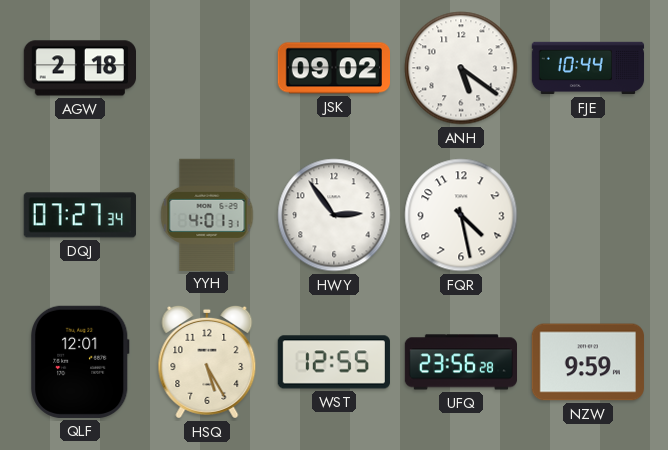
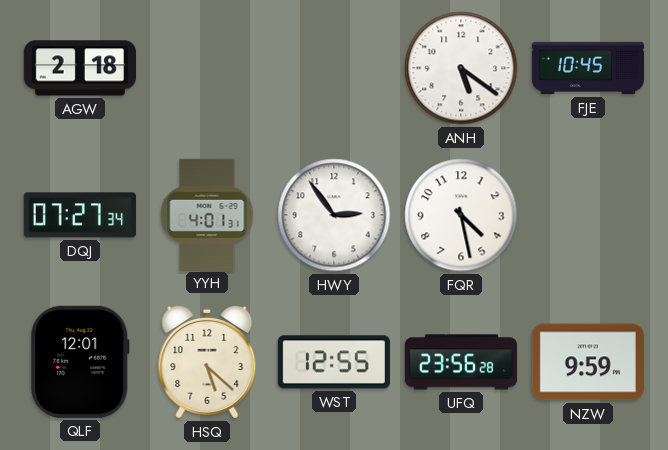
JSK: 09:02 -> none (333, 68)
FJE: 10:44 -> 10:45 (588, 68)
HSQ: 5:25 -> 5:22 (207, 362)
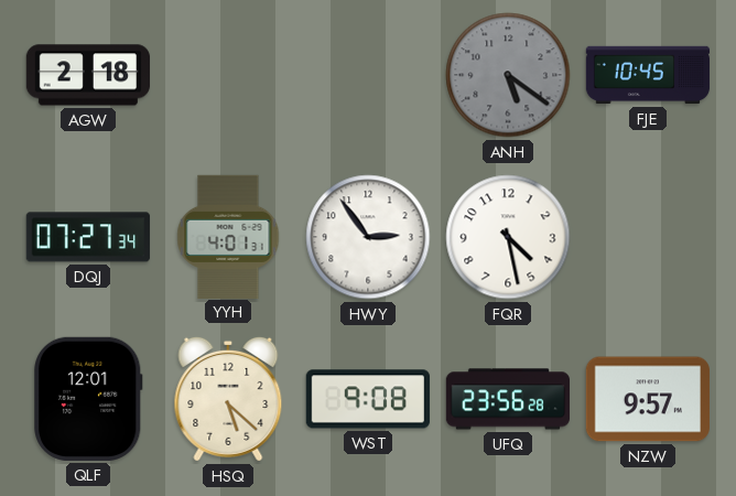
ANH dial: white -> grey (508, 75)
WST: 12:55 -> 9:08 (368, 399)
NZW: 9:59 -> 9:57 (648, 399)
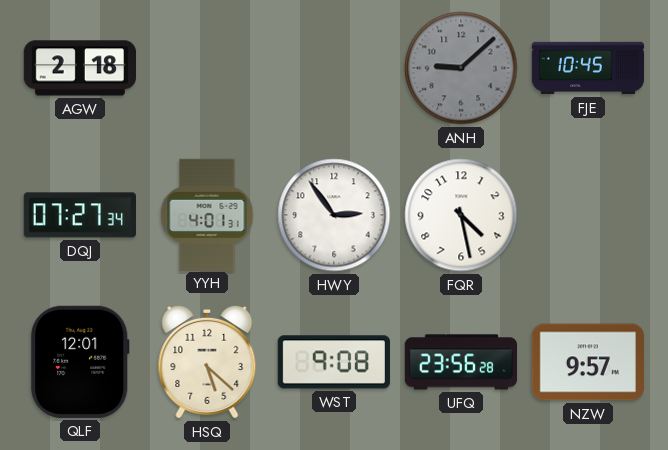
ANH: 5:21 -> 9:08 (461, 68)
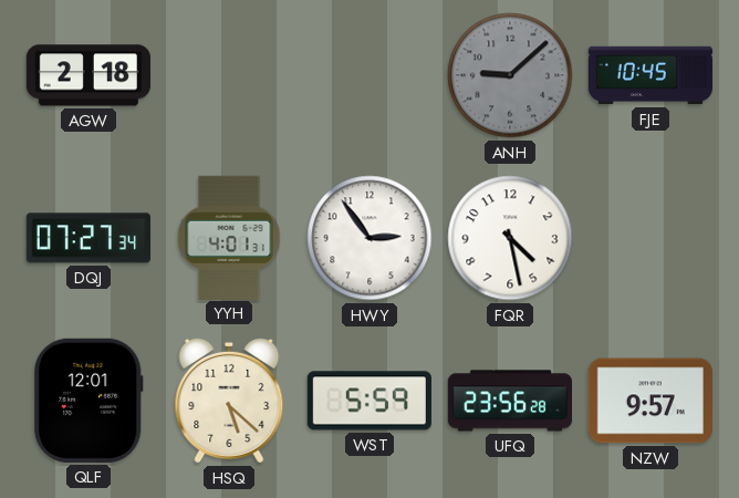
WST: 9:08 -> 5:59 (369, 401)
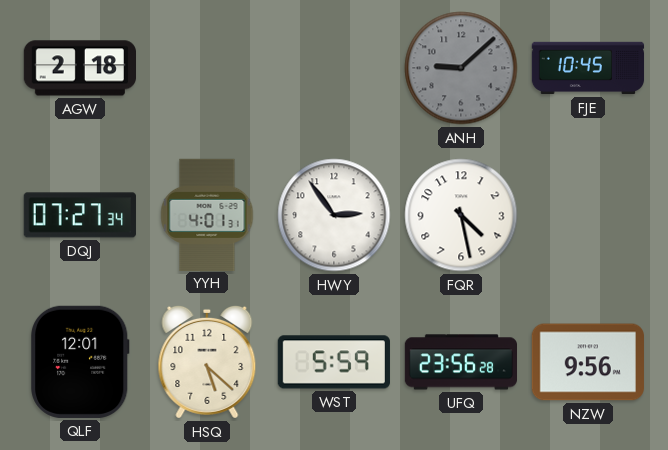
NZW: 9:57 -> 9:56 (588, 362)
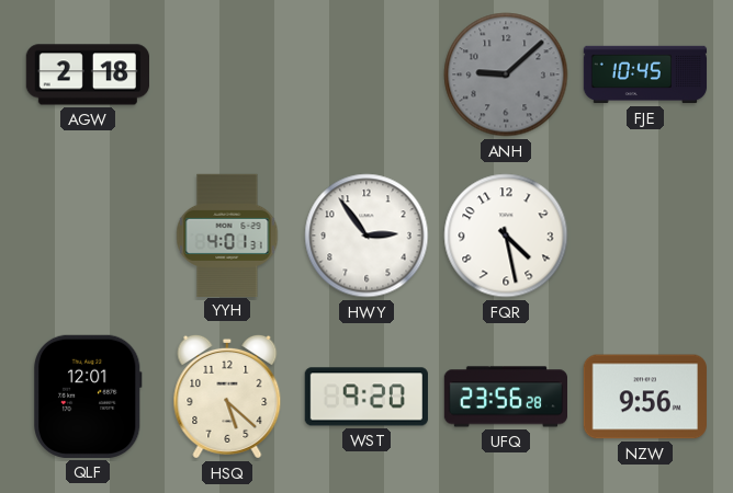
DQJ: 07:27 -> none (80, 215)
WST: 5:59 -> 9:20 (366, 397)
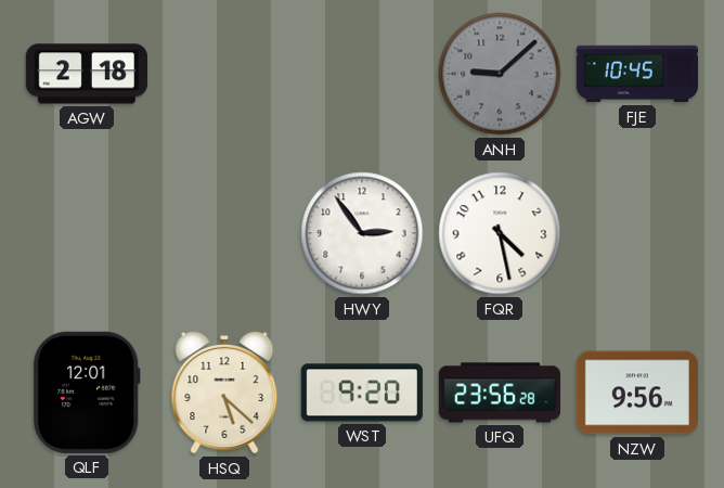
YYH: 4:01 -> none (227, 234)
